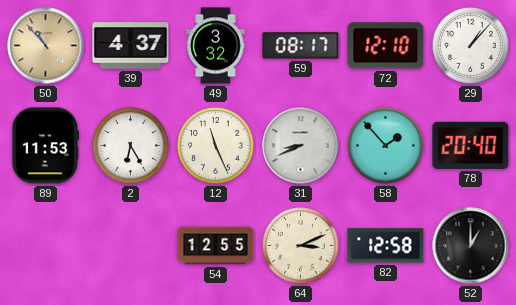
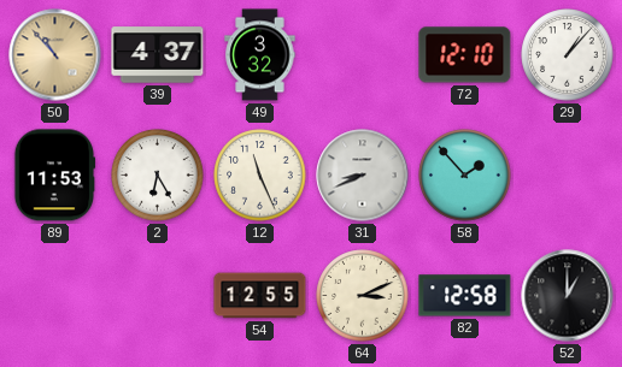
59: 08:17 -> none (301, 46)
78: 20:40 -> none (471, 145)
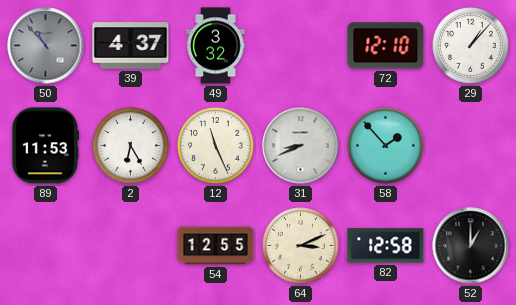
50 dial: champagne -> grey (46, 46)
